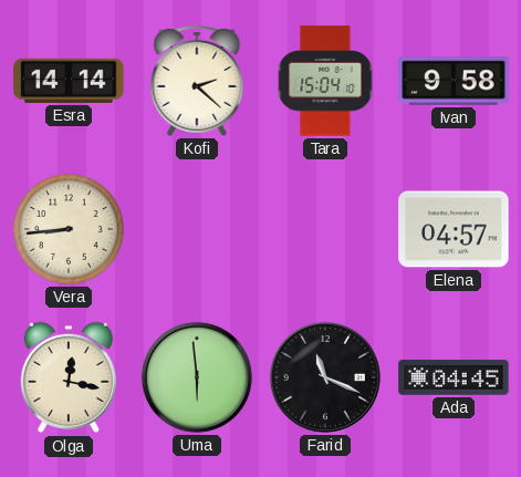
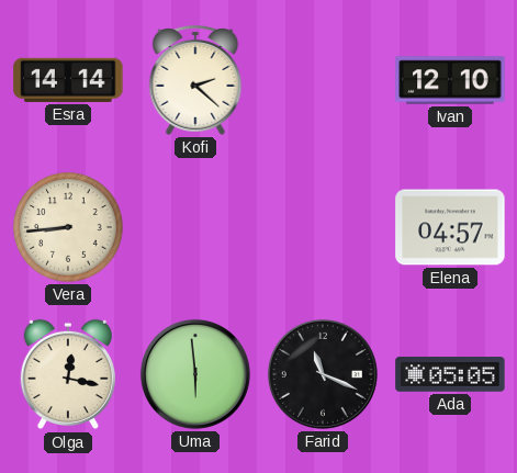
Tara: 15:04 -> none (325, 81)
Ivan: 9:58 -> 12:10 (450, 80)
Ada: 04:45 -> 05:05 (450, 374)
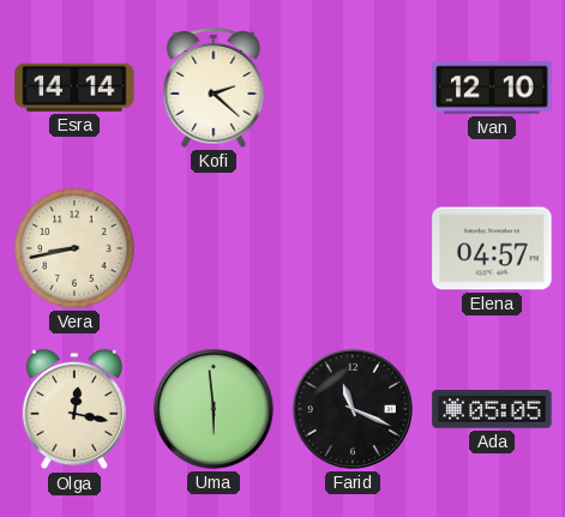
Vera: 8:44 -> 8:43 (74, 248)
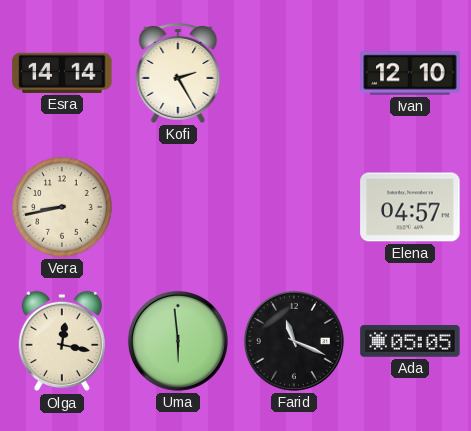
Kofi: 2:22 -> 2:25 (178, 74)
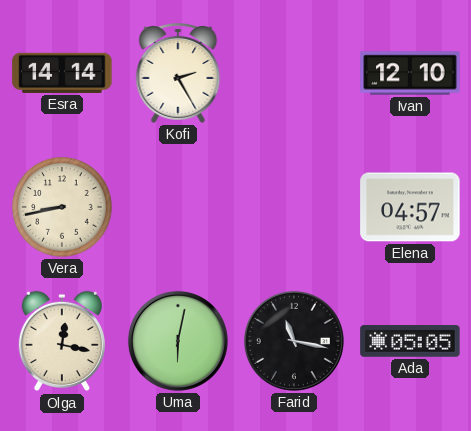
Uma: 5:59 -> 6:02 (178, 341)
Farid: 11:19 -> 11:17 (294, 341)
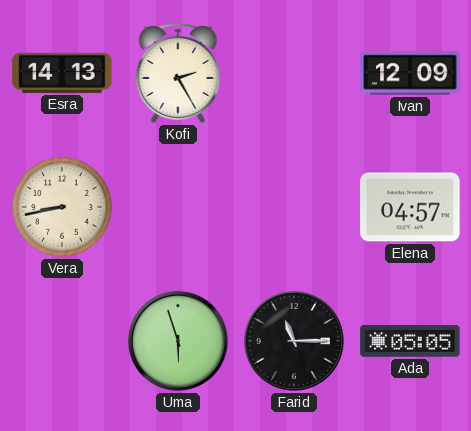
Esra: 14:14 -> 14:13 (62, 73)
Ivan: 12:10 -> 12:09 (410, 73)
Olga: 12:17 -> none (62, 341)
Uma: 6:02 -> 5:57 (178, 341)
Farid: 11:17 -> 11:15 (294, 341)
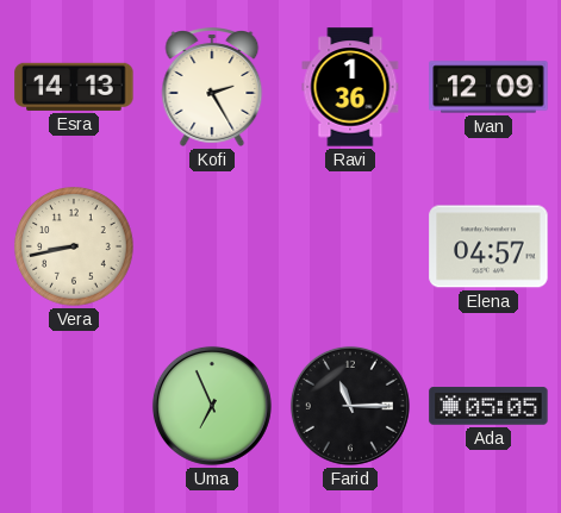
Ravi: none -> 1:36 (350, 87)
Uma: 5:57 -> 6:56 (212, 406)
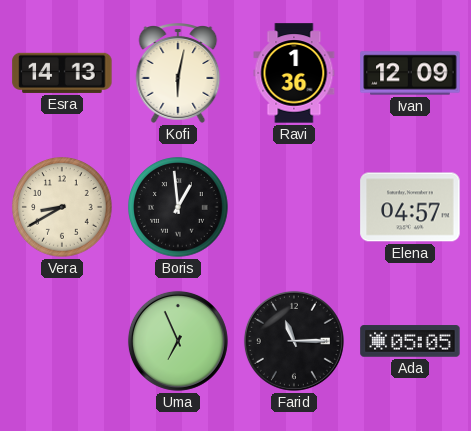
Kofi: 2:25 -> 6:02 (178, 74)
Vera: 8:43 -> 8:40 (62, 207)
Boris: none -> 12:59 (178, 207)
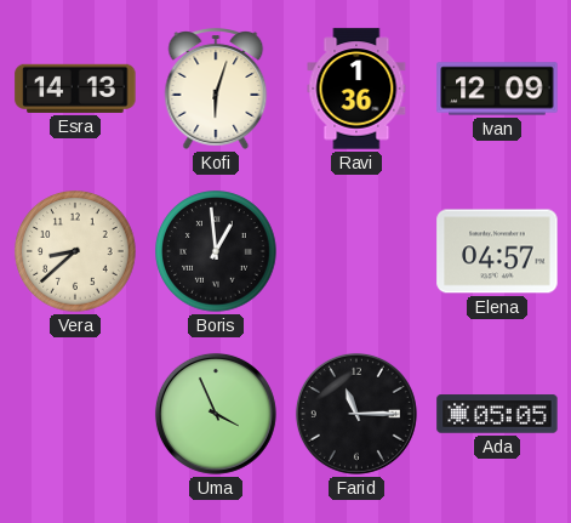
Kofi: 6:02 -> 6:03 (216, 90)
Vera: 8:40 -> 8:38 (75, 251)
Uma: 6:56 -> 3:56 (216, 414)
